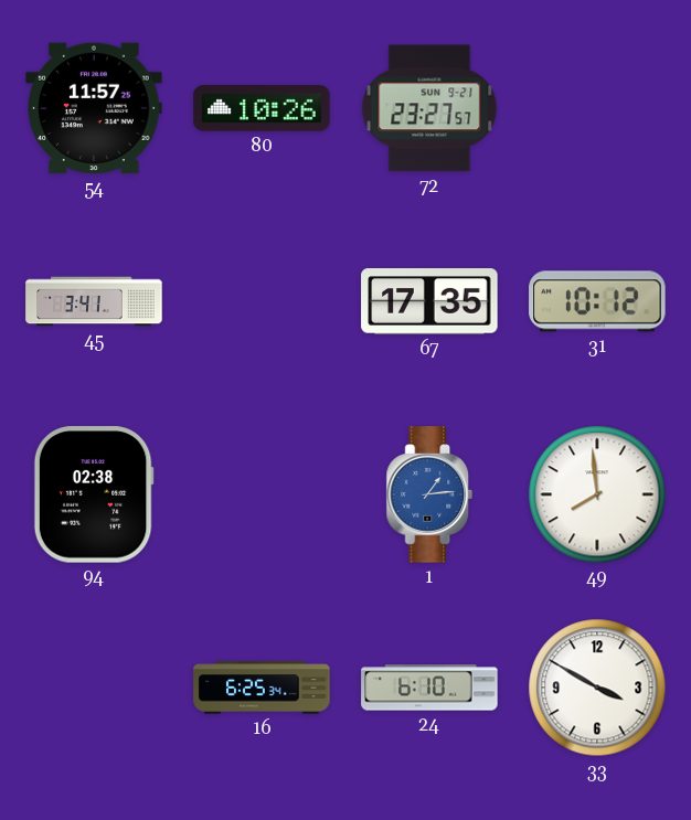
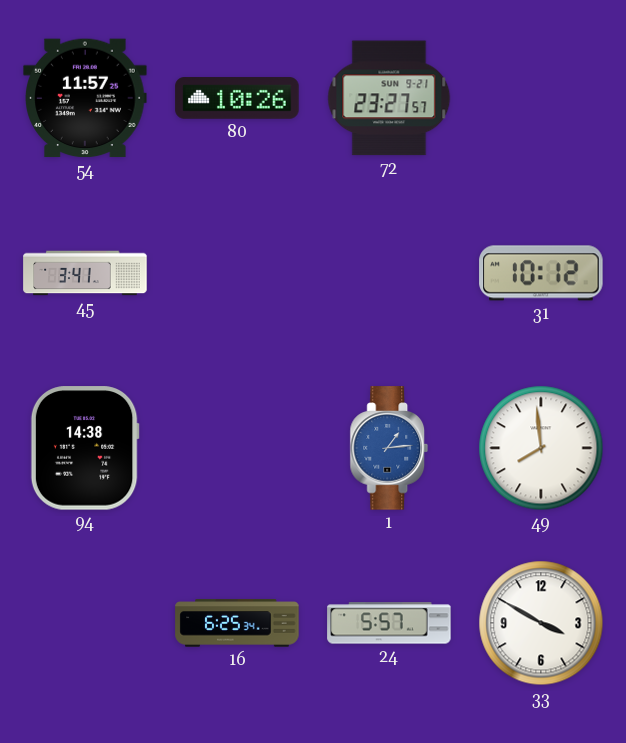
67: 17:35 -> none (429, 301)
94: 02:38 -> 14:38 (85, 448)
24: 6:10 -> 5:57 (389, 623)
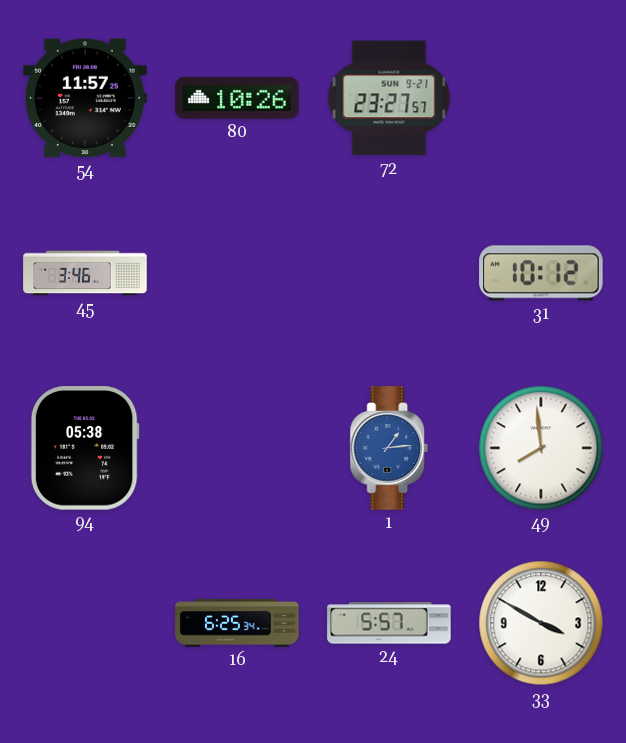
45: 3:41 -> 3:46 (85, 273)
94: 14:38 -> 05:38 (85, 448)
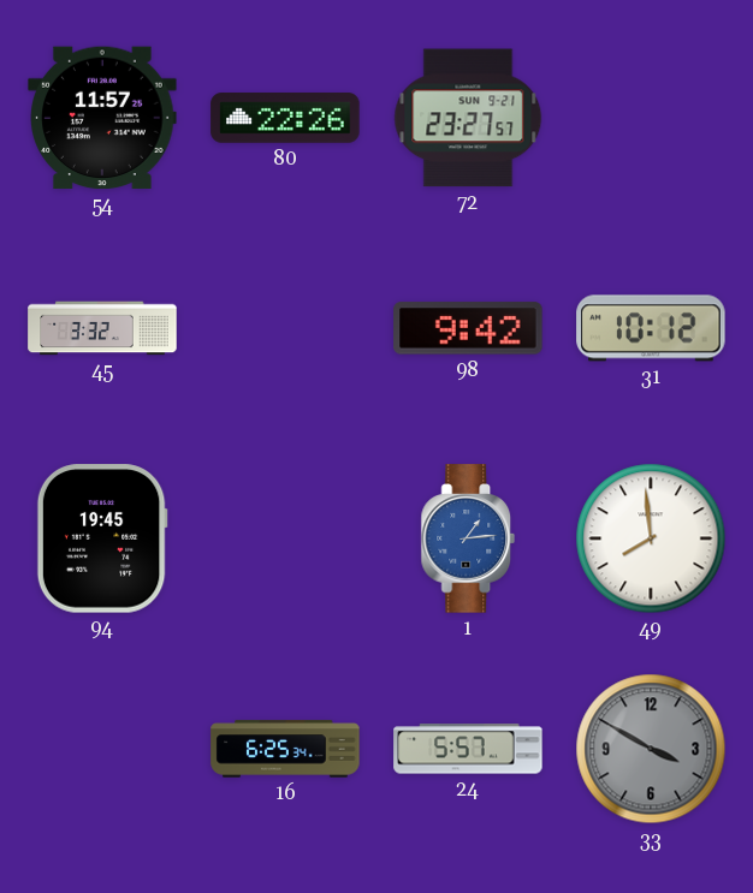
80: 10:26 -> 22:26 (285, 118)
45: 3:46 -> 3:32 (102, 328)
98: none -> 9:42 (468, 328)
94: 05:38 -> 19:45 (102, 538)
33 dial: white -> grey (651, 749)
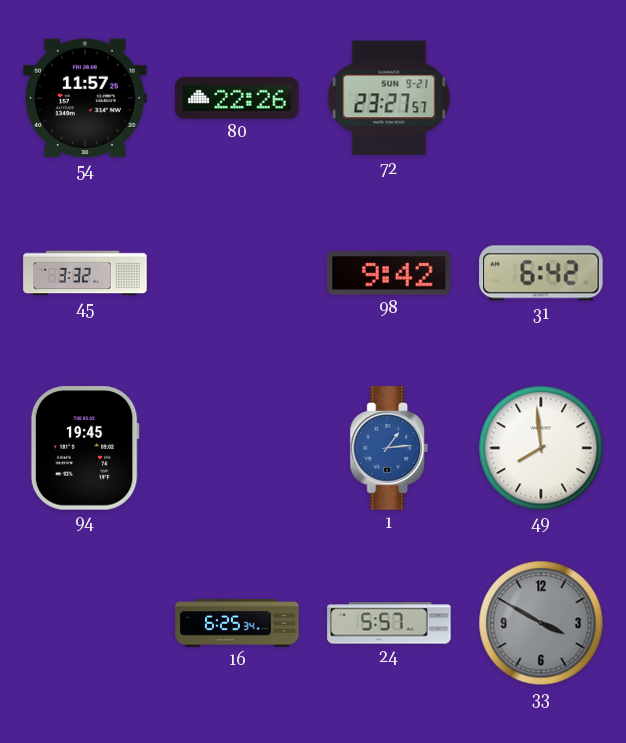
31: 10:12 -> 6:42 (541, 273)
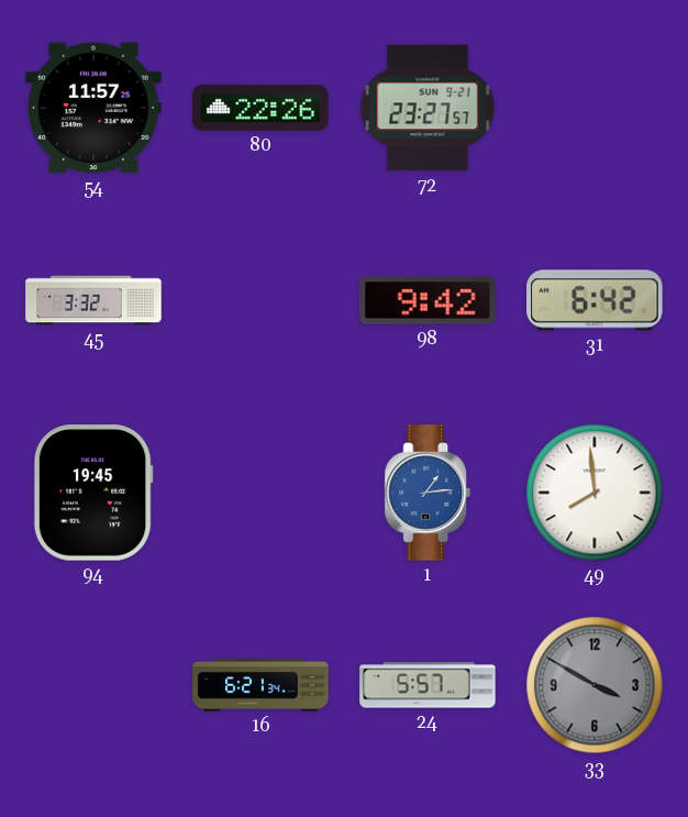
16: 6:25 -> 6:21 (260, 685)
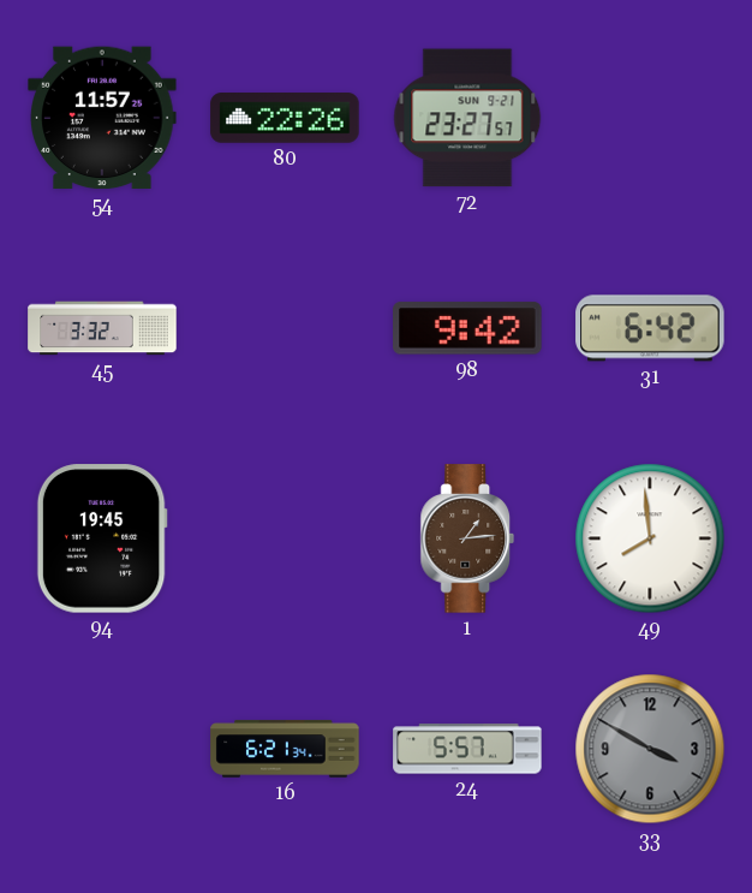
1 dial: blue -> brown (467, 538)
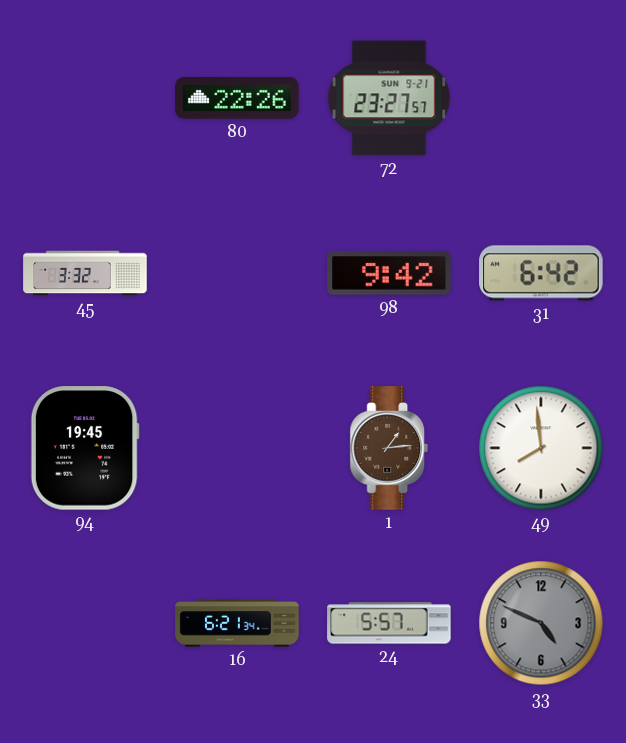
54: 11:57 -> none (102, 118)
33: 3:50 -> 4:49 (541, 623)
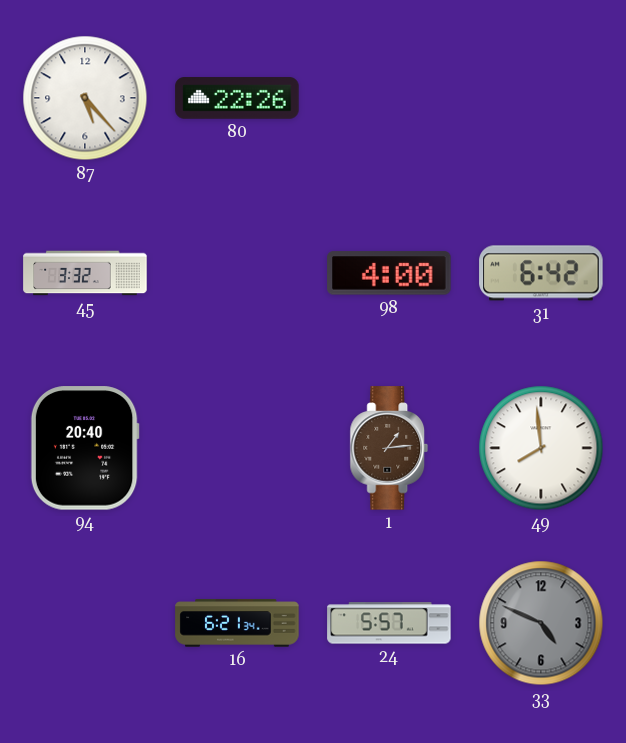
87: none -> 5:23 (85, 98)
72: 23:27 -> none (389, 98)
98: 9:42 -> 4:00 (389, 273)
94: 19:45 -> 20:40 (85, 448)
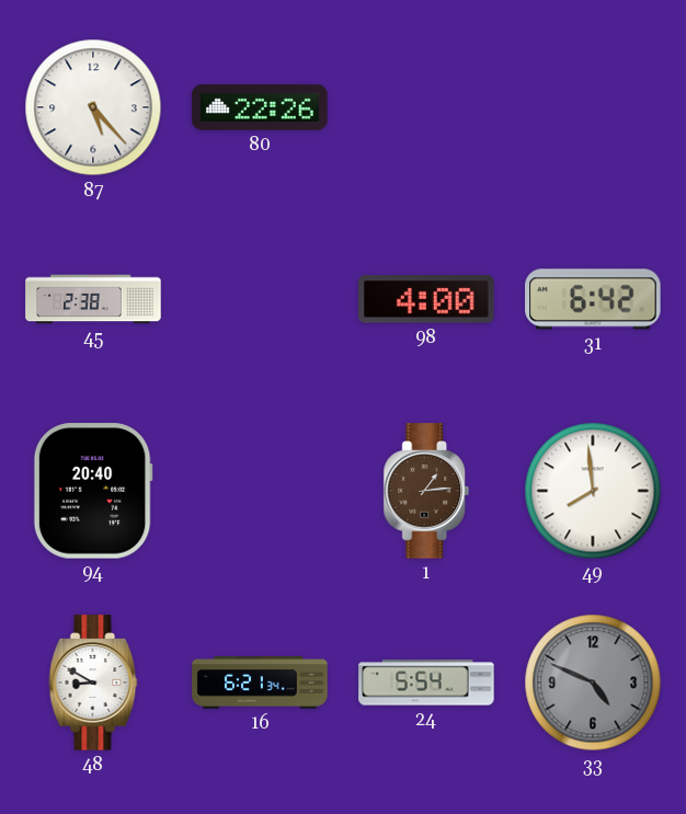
45: 3:32 -> 2:38 (93, 299)
48: none -> 8:50 (93, 683)
24: 5:57 -> 5:54 (426, 683)
